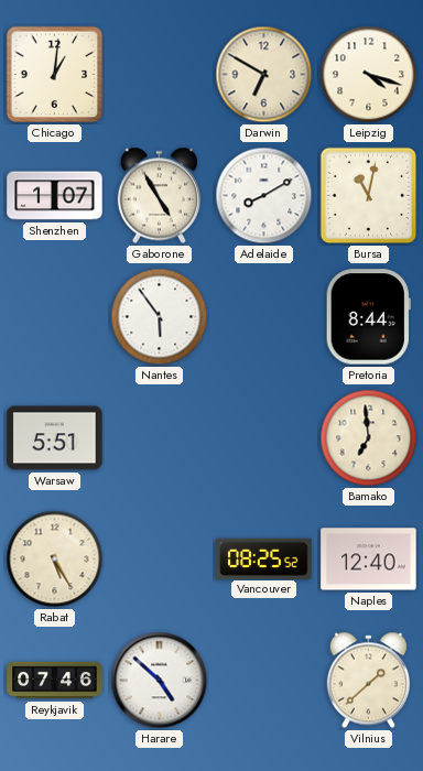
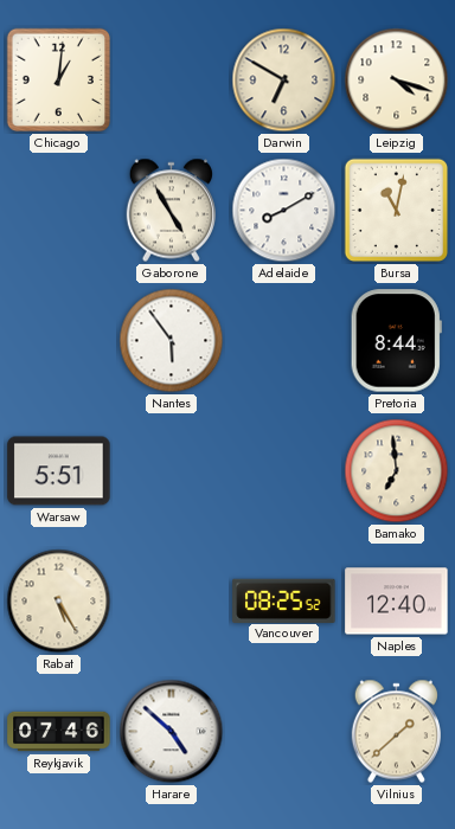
Shenzhen: 1:07 -> none (55, 196)
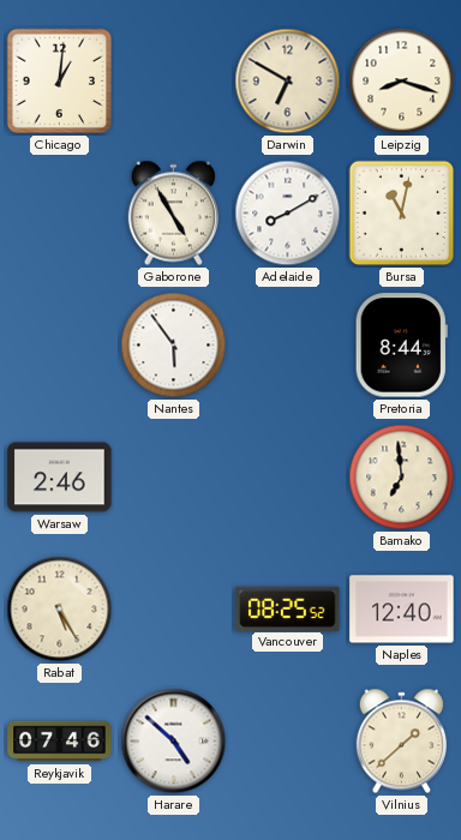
Leipzig: 4:18 -> 8:18 (402, 82)
Warsaw: 5:51 -> 2:46 (60, 478)
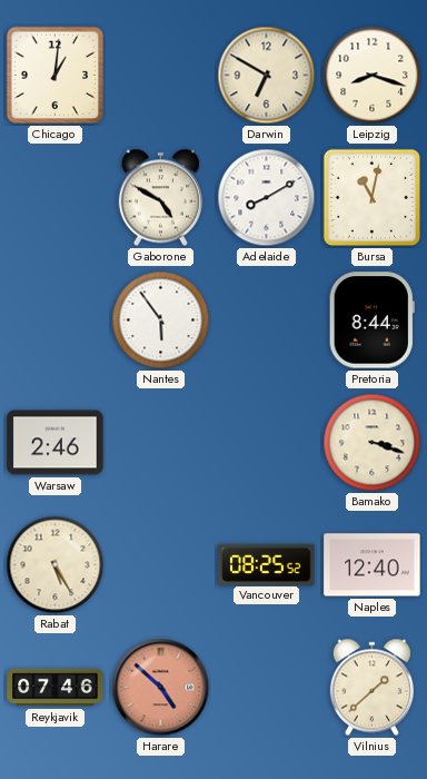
Gaborone: 4:55 -> 4:50 (160, 198)
Bamako: 6:59 -> 3:18 (373, 443)
Harare dial: white -> salmon (161, 688)
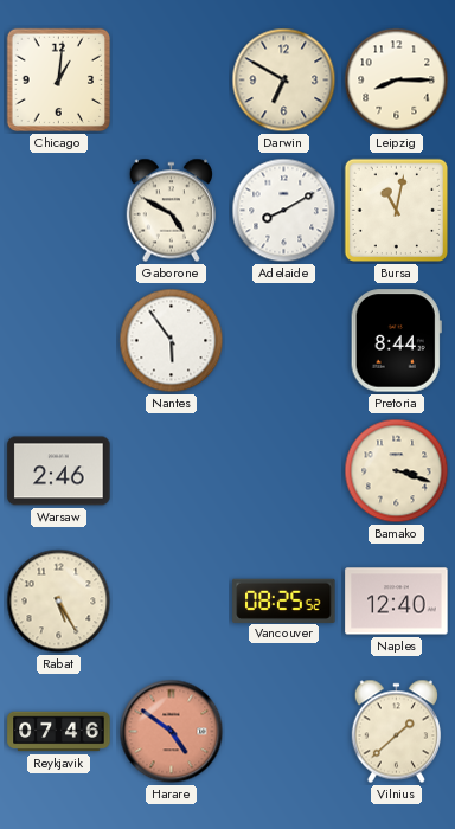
Leipzig: 8:18 -> 8:15 (397, 81)
Harare: 4:52 -> 4:51 (172, 732)
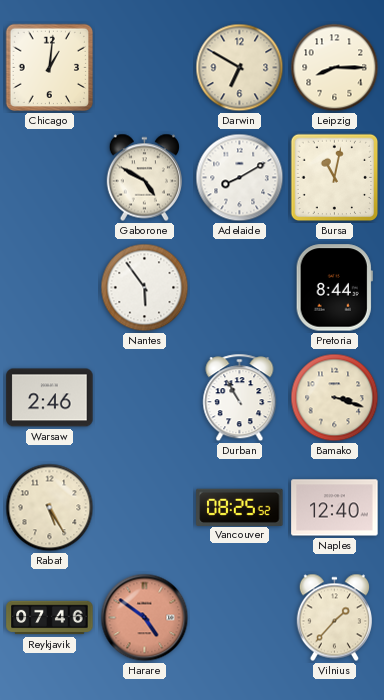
Durban: none -> 10:55 (240, 398)
Vilnius: 1:38 -> 1:37 (334, 618)
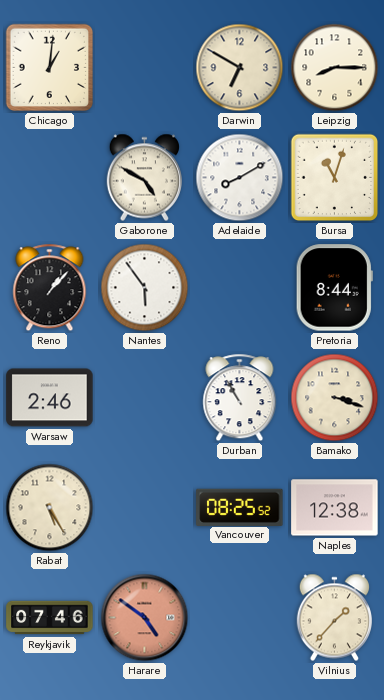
Bursa: 11:02 -> 11:03 (335, 178)
Reno: none -> 1:07 (50, 288)
Naples: 12:40 -> 12:38 (335, 508)
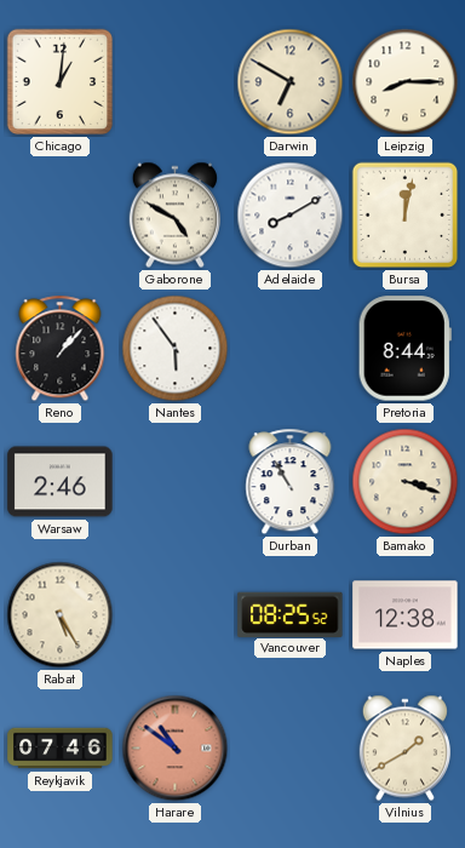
Bursa: 11:03 -> 12:02 (406, 216)
Harare: 4:51 -> 10:51 (176, 749)
Vilnius: 1:37 -> 1:40 (404, 749)
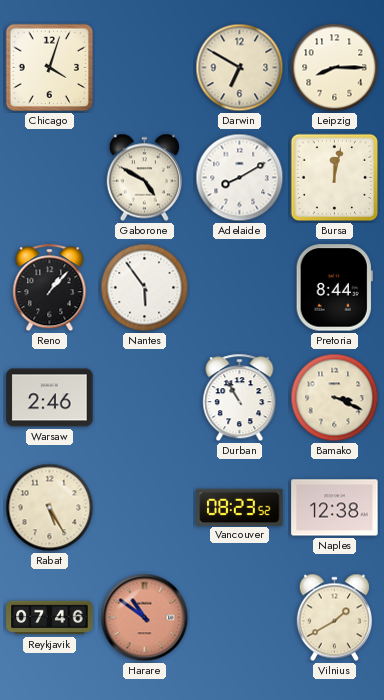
Chicago: 1:01 -> 4:03 (50, 68)
Bamako: 3:18 -> 3:19 (335, 398)
Vancouver: 08:25 -> 08:23 (240, 507)
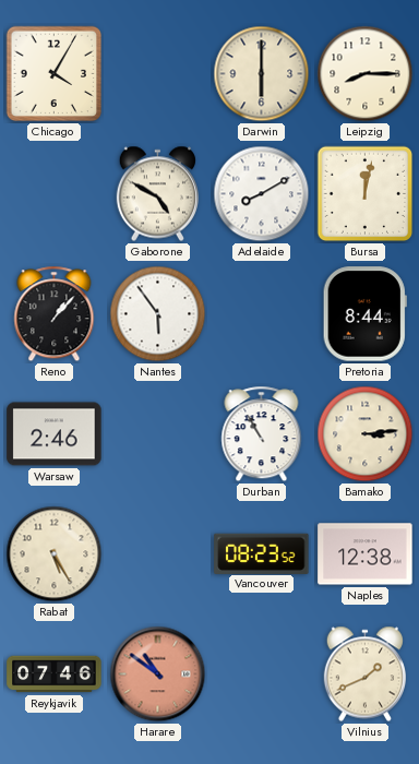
Chicago: 4:03 -> 4:05 (55, 74)
Darwin: 6:50 -> 6:00 (262, 74)
Bamako: 3:19 -> 3:14 (366, 434)
Vilnius: 1:40 -> 1:41 (364, 675)
